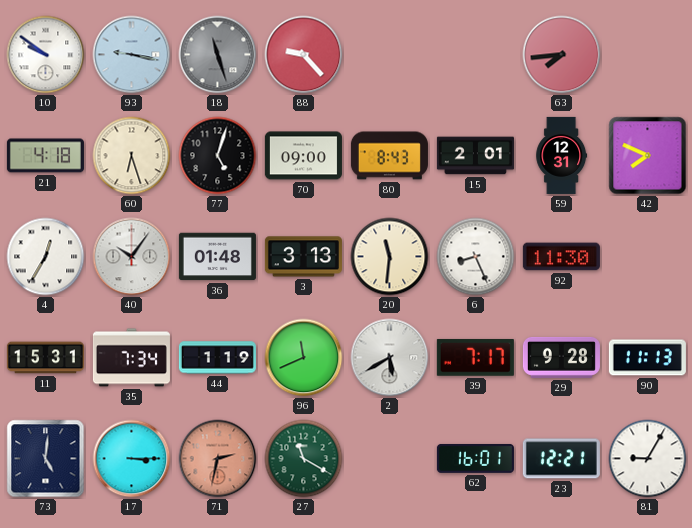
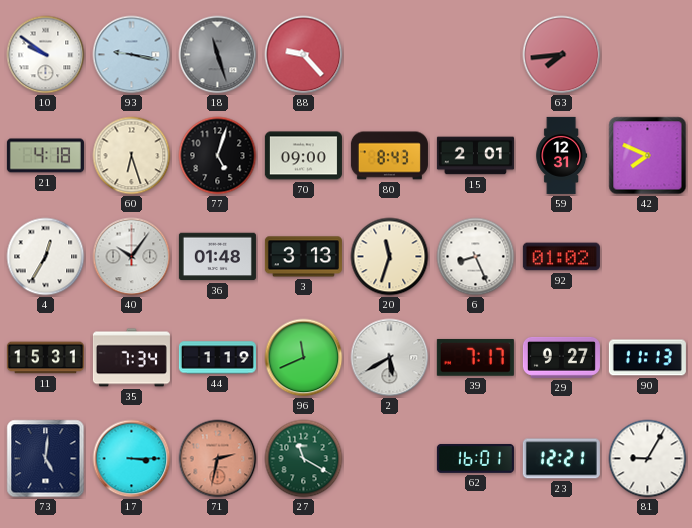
20: 11:31 -> 11:33 (390, 257)
92: 11:30 -> 01:02 (561, 257)
29: 9:28 -> 9:27 (561, 357)
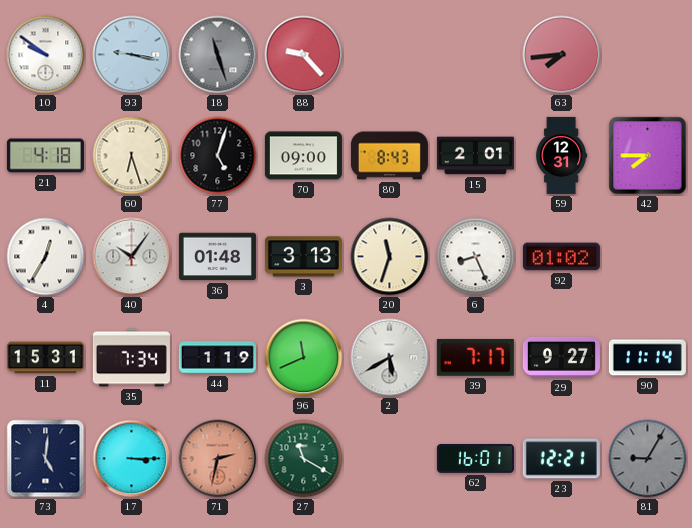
42: 7:49 -> 7:45 (648, 156)
90: 11:13 -> 11:14 (647, 358)
81 dial: white -> grey (648, 459)
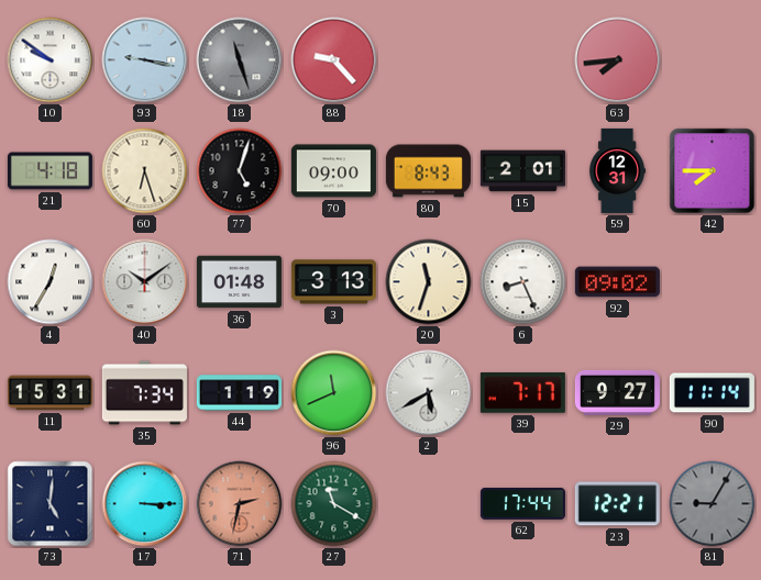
40: 10:06 -> 10:09 (145, 282)
92: 01:02 -> 09:02 (617, 282)
62: 16:01 -> 17:44 (522, 504)
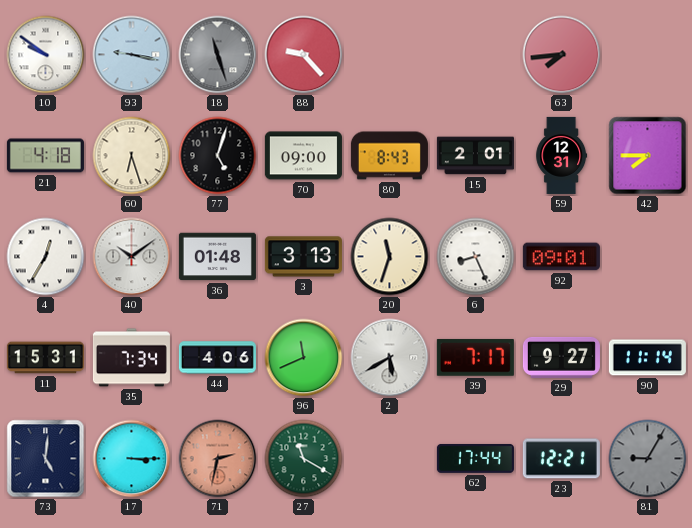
92: 09:02 -> 09:01 (561, 257)
44: 1:19 -> 4:06 (217, 358)
